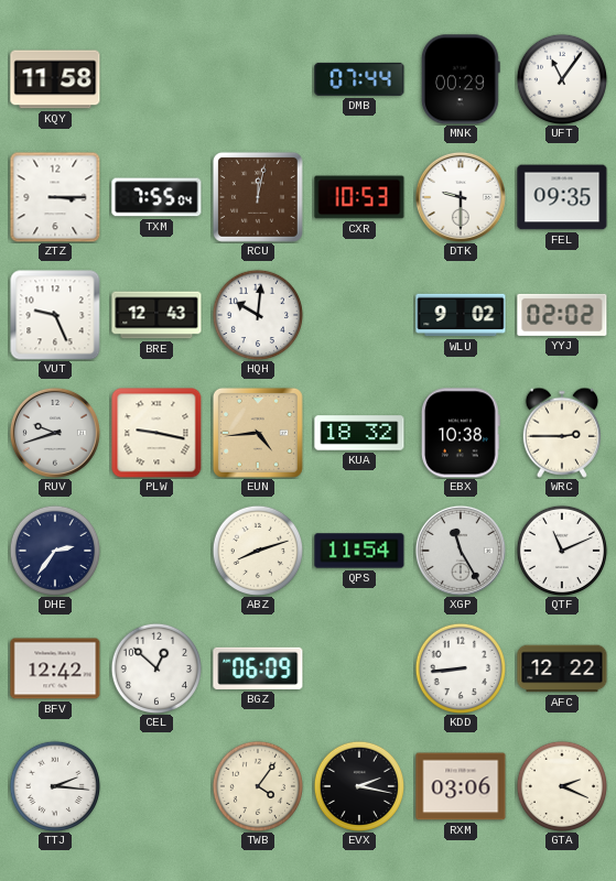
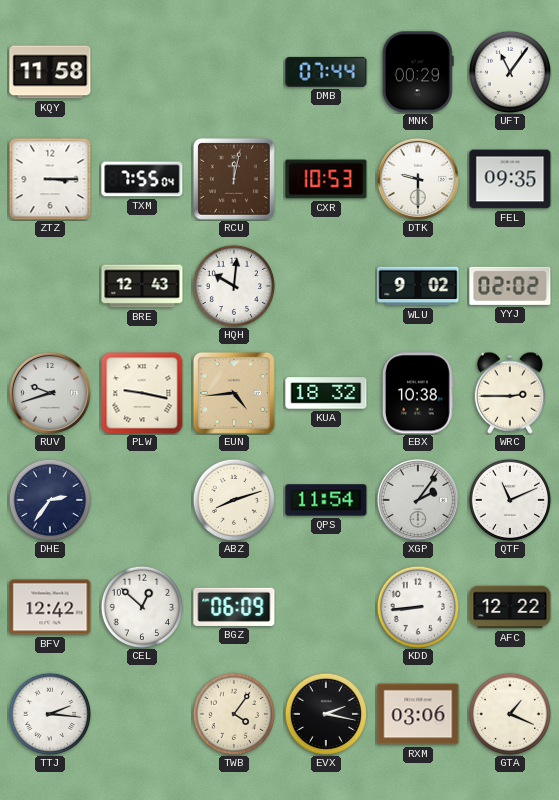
VUT: 9:26 -> none (55, 315)
XGP: 11:25 -> 2:06 (418, 500)
GTA: 2:19 -> 1:19 (509, 713)
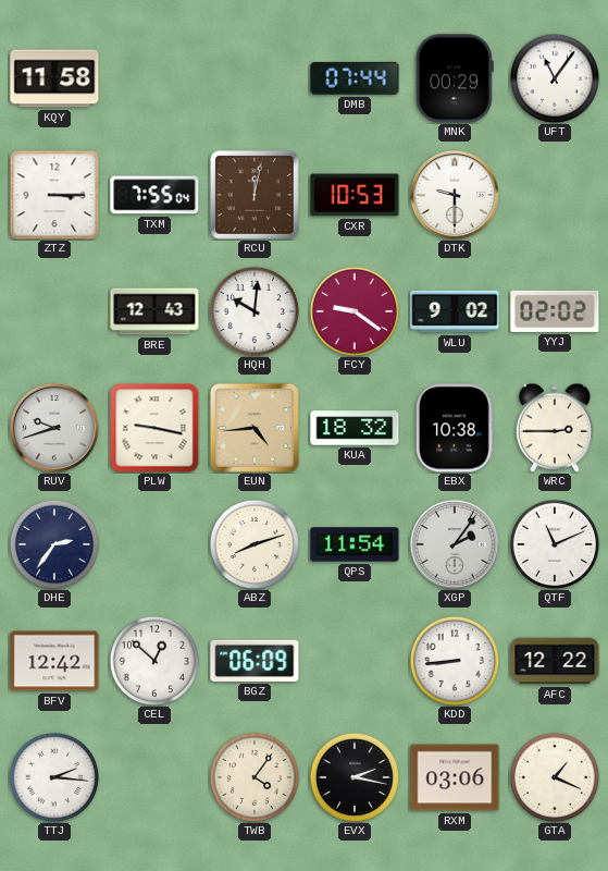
FEL: 09:35 -> none (510, 179)
FCY: none -> 9:21 (353, 310)
